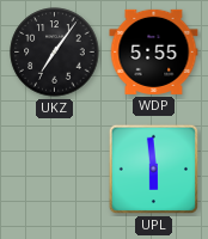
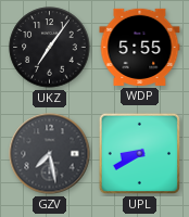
GZV: none -> 7:28 (50, 154)
UPL: 5:59 -> 8:40 (140, 154)
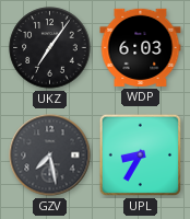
WDP: 5:55 -> 6:03 (141, 47)
UPL: 8:40 -> 8:35 (141, 155)
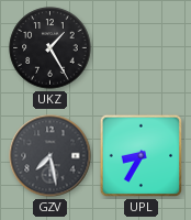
UKZ: 7:06 -> 1:25 (50, 48)
WDP: 6:03 -> none (141, 47)
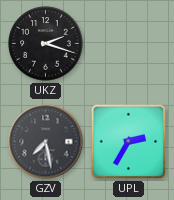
UKZ: 1:25 -> 2:18 (46, 44)
UPL: 8:35 -> 2:35 (129, 142)
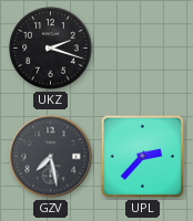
UPL: 2:35 -> 2:37 (143, 157)
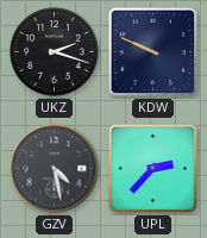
KDW: none -> 9:49 (153, 52)
GZV: 7:28 -> 4:28 (55, 169)
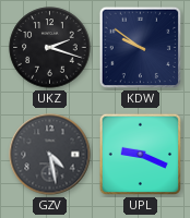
KDW: 9:49 -> 9:51 (141, 48)
UPL: 2:37 -> 9:19 (141, 155)
